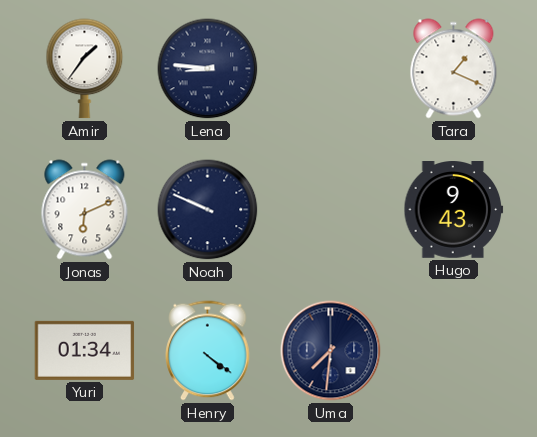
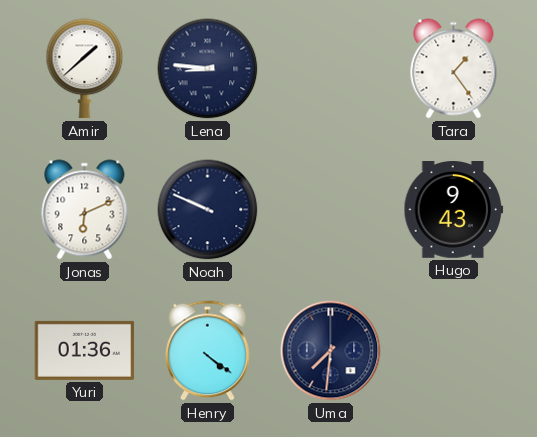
Amir: 1:36 -> 1:38 (85, 69)
Tara: 1:19 -> 1:24 (454, 69)
Yuri: 01:34 -> 01:36 (85, 350)
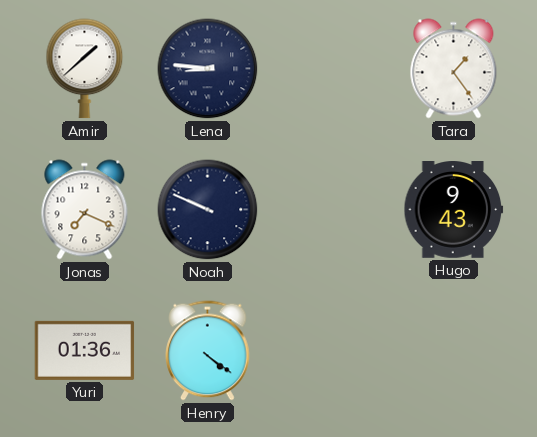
Jonas: 6:11 -> 7:19 (85, 210)
Uma: 7:31 -> none (331, 351)
